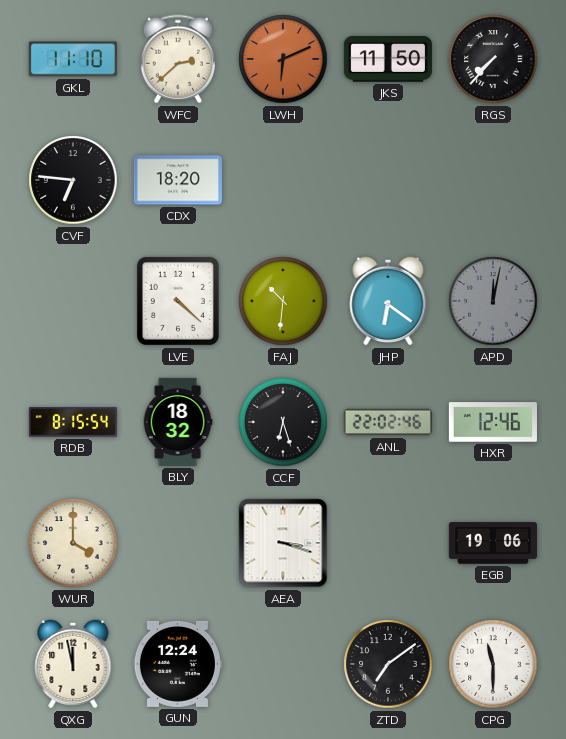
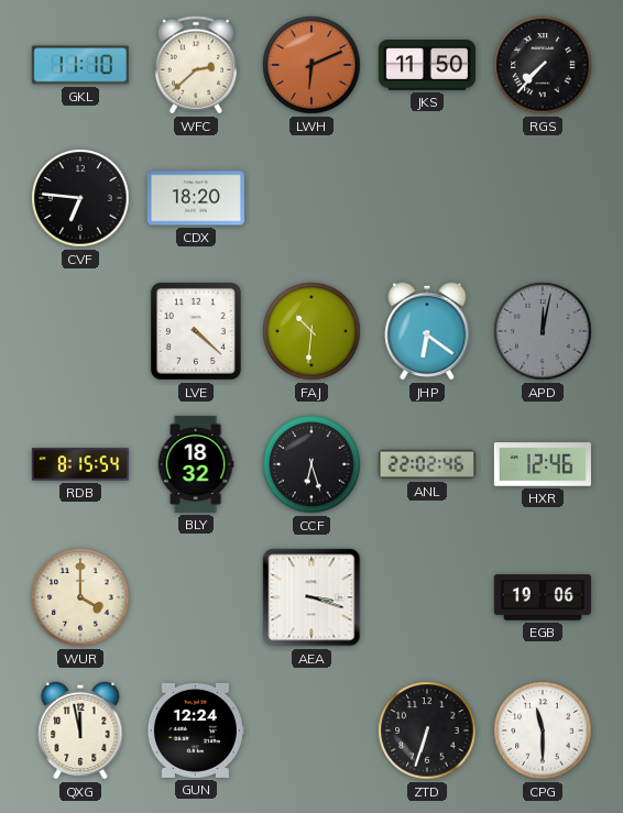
ZTD: 7:09 -> 6:33 (427, 730)
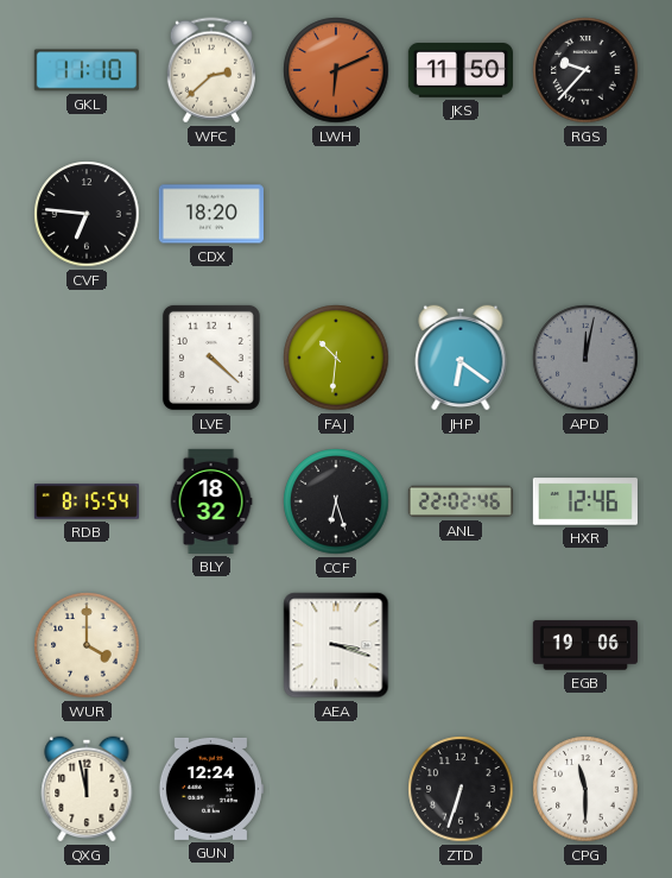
RGS: 7:37 -> 9:37 (585, 70)
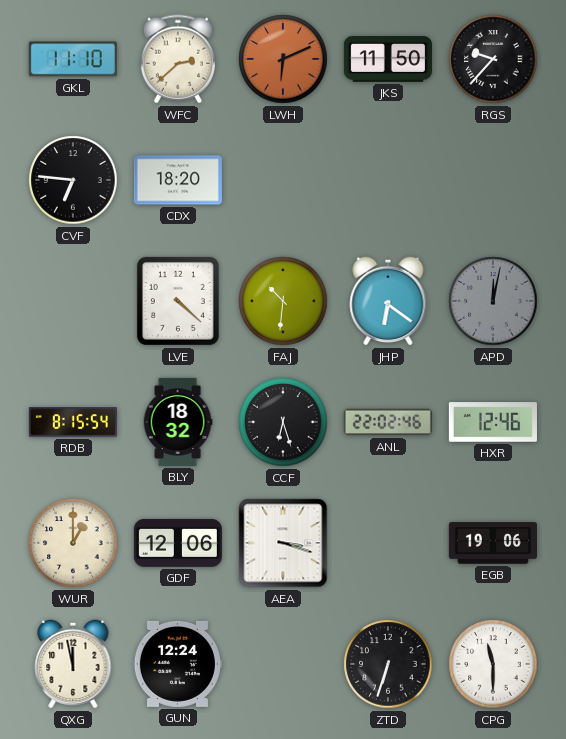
WUR: 4:00 -> 1:00 (73, 543)
GDF: none -> 12:06 (178, 543)
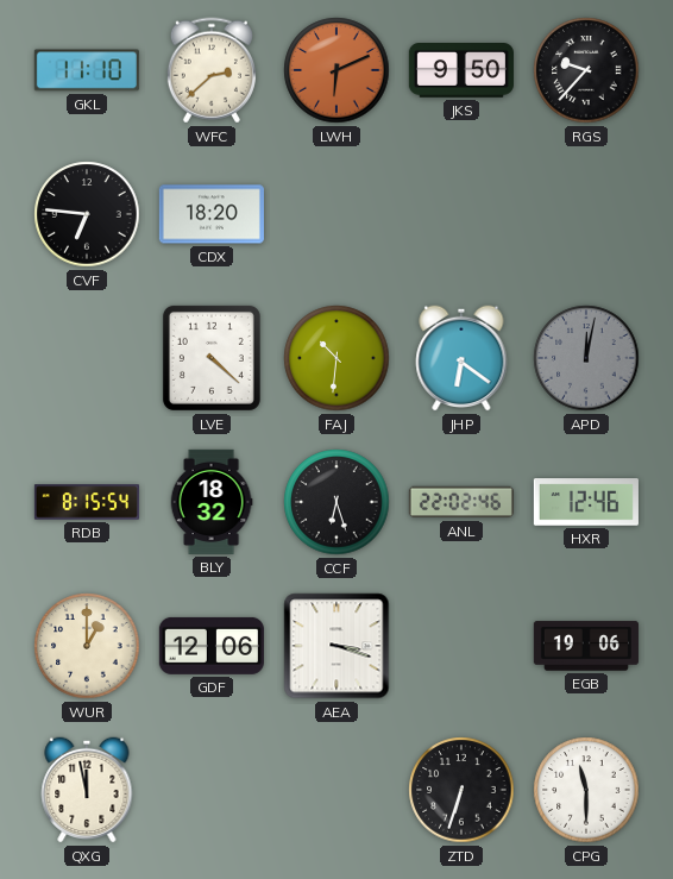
JKS: 11:50 -> 9:50 (461, 71)
GUN: 12:24 -> none (177, 664)
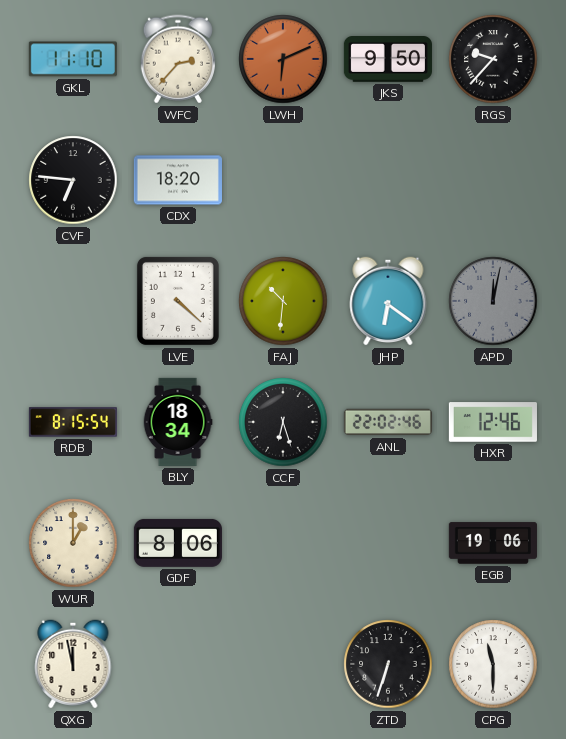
WFC: 2:38 -> 2:37 (178, 59)
BLY: 18:32 -> 18:34 (178, 422)
GDF: 12:06 -> 8:06 (178, 543)
AEA: 3:18 -> none (336, 646)
